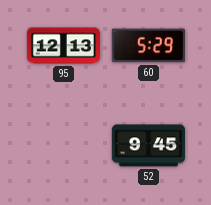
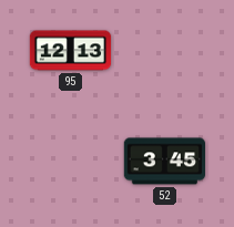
60: 5:29 -> none (148, 46)
52: 9:45 -> 3:45 (164, 162)
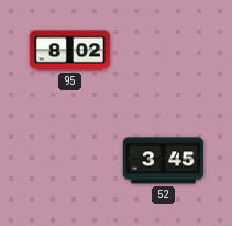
95: 12:13 -> 8:02 (70, 51)
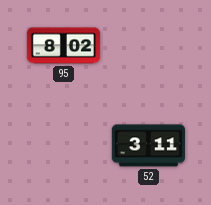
52: 3:45 -> 3:11 (148, 146)
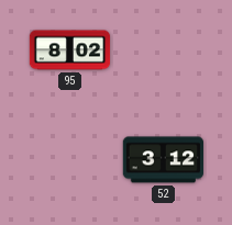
52: 3:11 -> 3:12 (163, 160)
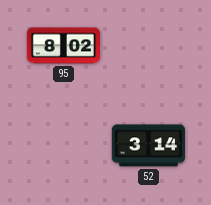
52: 3:12 -> 3:14 (148, 146)
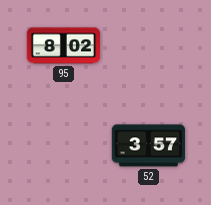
52: 3:14 -> 3:57 (148, 146)
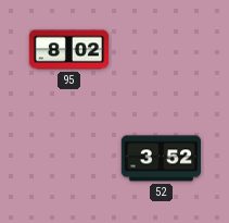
52: 3:57 -> 3:52 (161, 159)
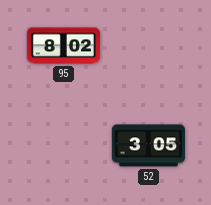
52: 3:52 -> 3:05 (148, 146)
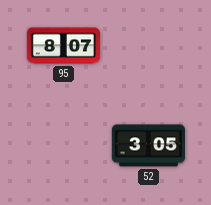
95: 8:02 -> 8:07 (64, 46)
